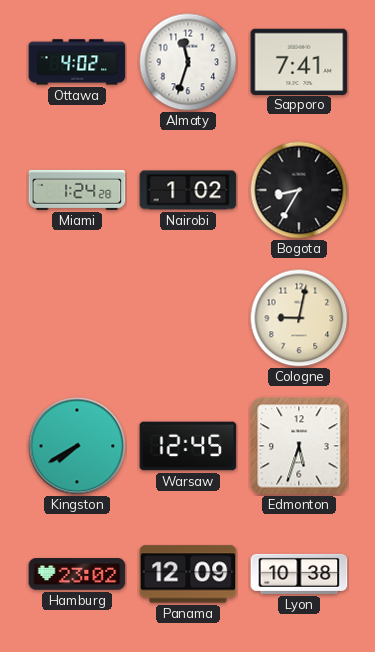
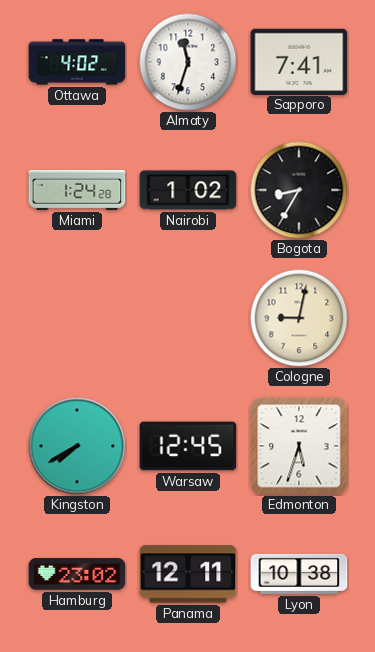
Panama: 12:09 -> 12:11 (188, 574)
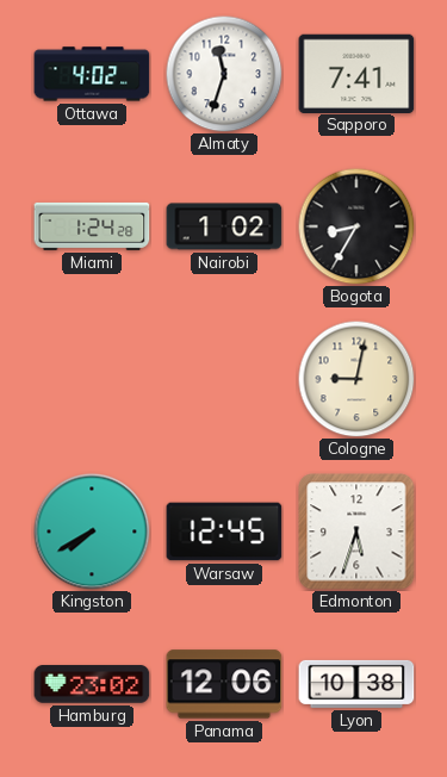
Panama: 12:11 -> 12:06 (224, 684)
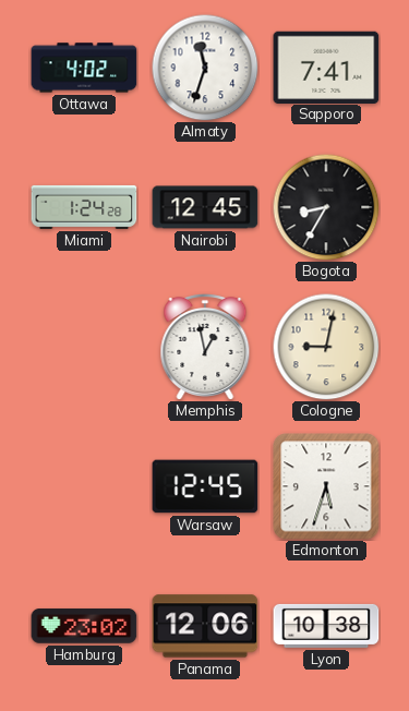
Nairobi: 1:02 -> 12:45 (205, 207)
Memphis: none -> 12:58 (205, 348)
Kingston: 7:40 -> none (92, 532)
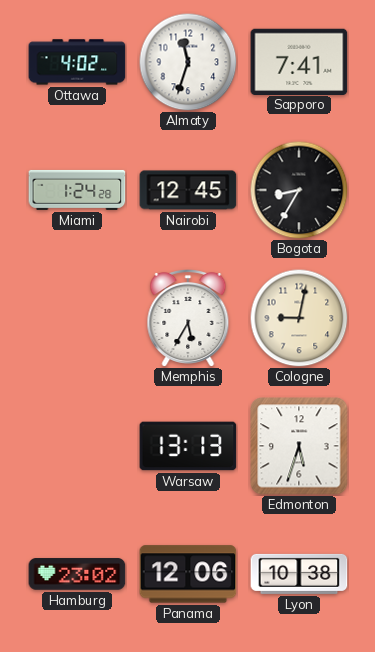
Memphis: 12:58 -> 5:35 (188, 319)
Warsaw: 12:45 -> 13:13 (188, 446)
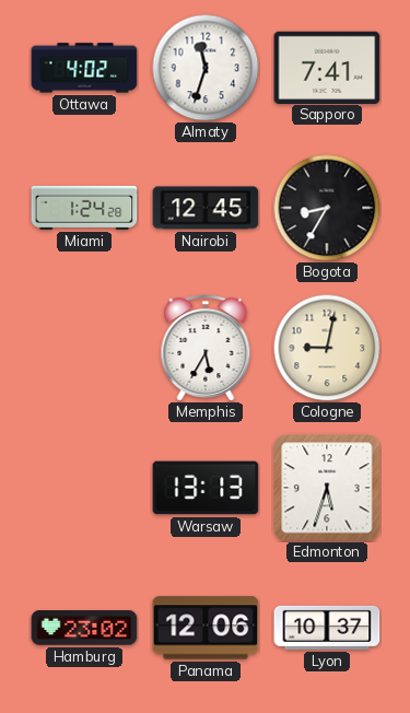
Lyon: 10:38 -> 10:37 (327, 628)
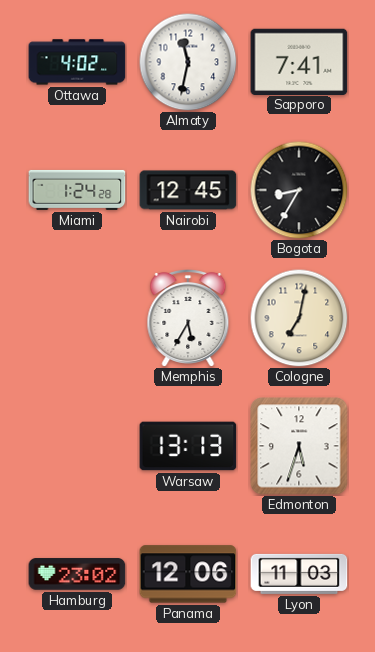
Almaty: 11:33 -> 11:32 (188, 62)
Cologne: 9:02 -> 7:02 (299, 318)
Lyon: 10:37 -> 11:03 (299, 574)
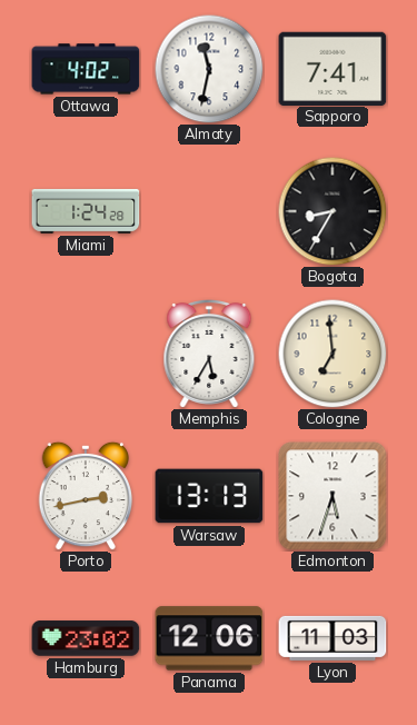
Nairobi: 12:45 -> none (188, 190)
Cologne: 7:02 -> 6:59 (332, 354)
Porto: none -> 2:43 (86, 496)
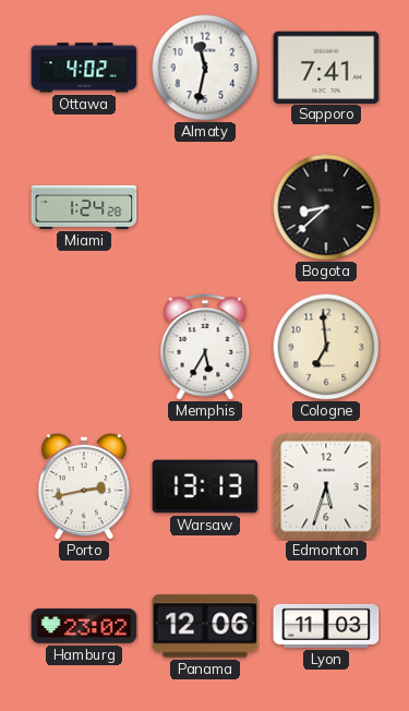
Bogota: 8:35 -> 8:38 (326, 207)
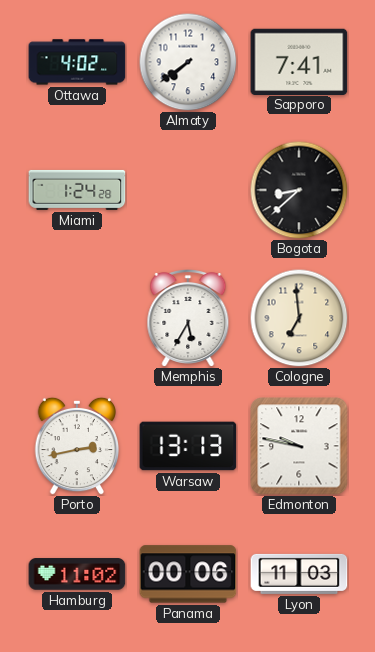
Almaty: 11:32 -> 7:39 (188, 62)
Edmonton: 5:33 -> 9:47 (299, 446)
Hamburg: 23:02 -> 11:02 (77, 574)
Panama: 12:06 -> 00:06 (188, 574)
